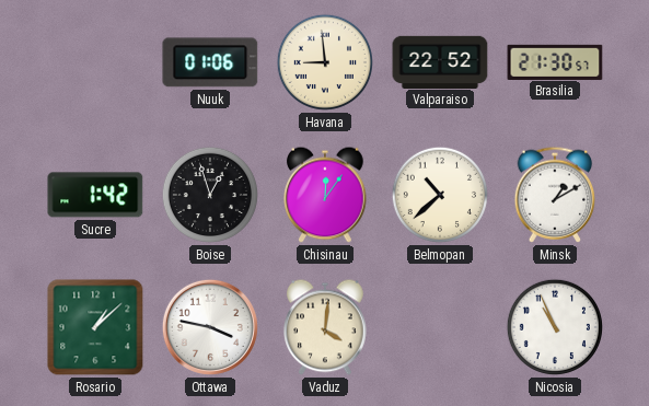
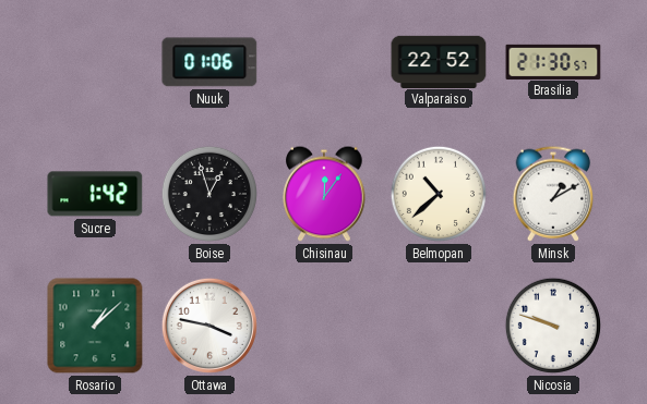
Havana: 8:59 -> none (325, 62)
Vaduz: 4:01 -> none (325, 327)
Nicosia: 10:56 -> 9:48 (553, 326)
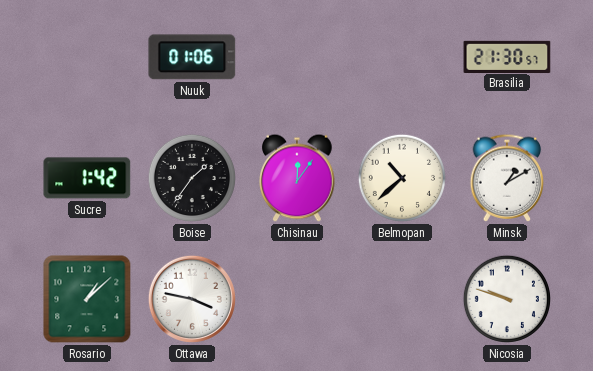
Valparaiso: 22:52 -> none (439, 61)
Boise: 12:57 -> 1:36 (192, 178)
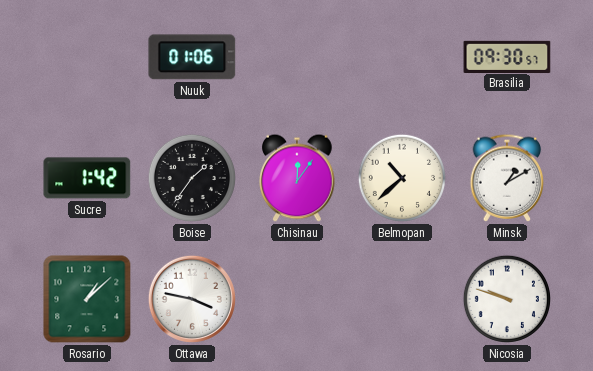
Brasilia: 21:30 -> 09:30 (507, 56)
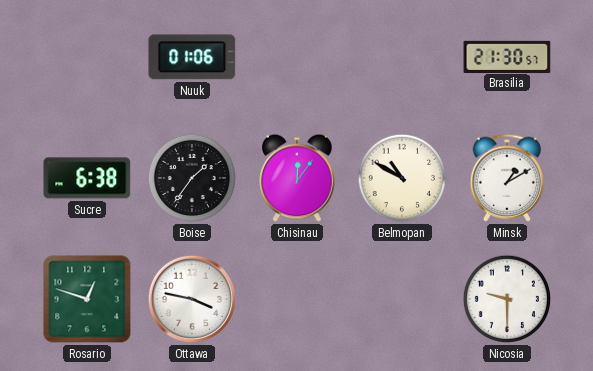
Brasilia: 09:30 -> 21:30 (507, 56)
Sucre: 1:42 -> 6:38 (87, 178)
Belmopan: 10:38 -> 10:50 (402, 178)
Rosario: 1:08 -> 12:48 (87, 299)
Nicosia: 9:48 -> 9:30 (507, 299)
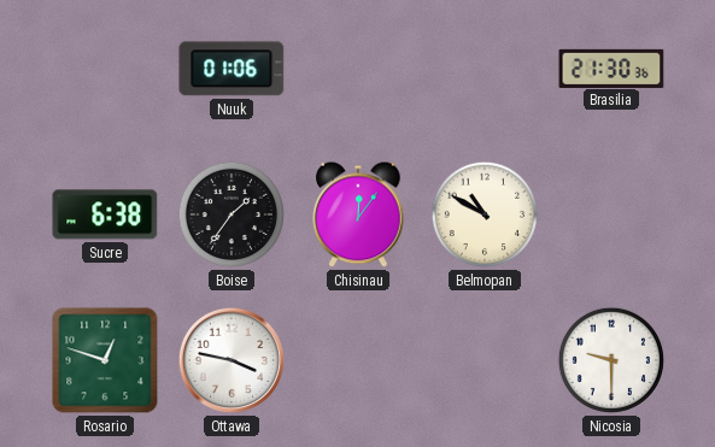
Brasilia: 21:30:57 -> 21:30:36 (611, 67)
Minsk: 1:10 -> none (507, 178)
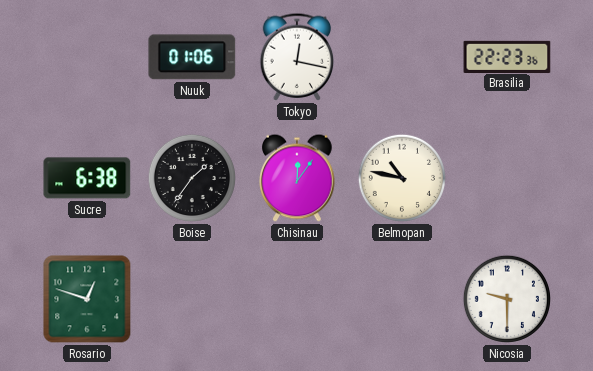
Tokyo: none -> 12:17 (297, 57)
Brasilia: 21:30 -> 22:23 (507, 56)
Belmopan: 10:50 -> 10:47 (402, 178)
Ottawa: 3:47 -> none (232, 360)
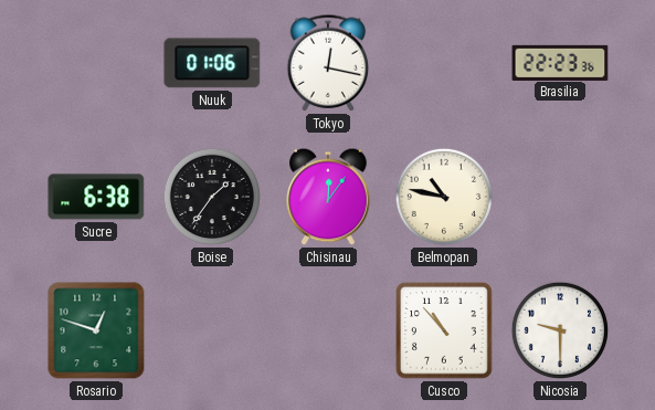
Cusco: none -> 10:53 (444, 330)
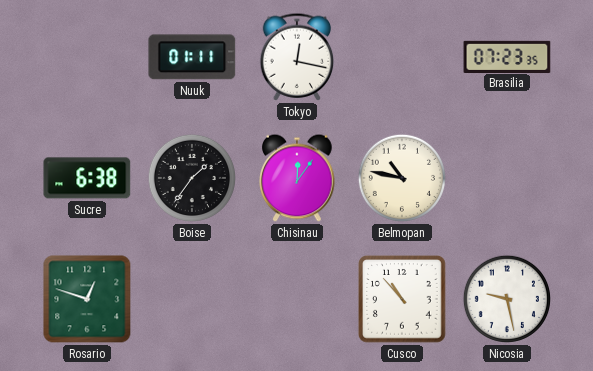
Nuuk: 01:06 -> 01:11 (192, 57)
Brasilia: 22:23 -> 07:23 (507, 56)
Nicosia: 9:30 -> 9:28 (507, 299)
